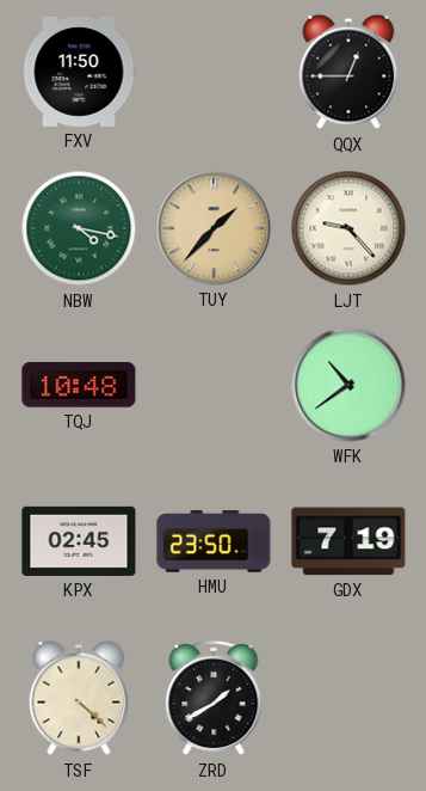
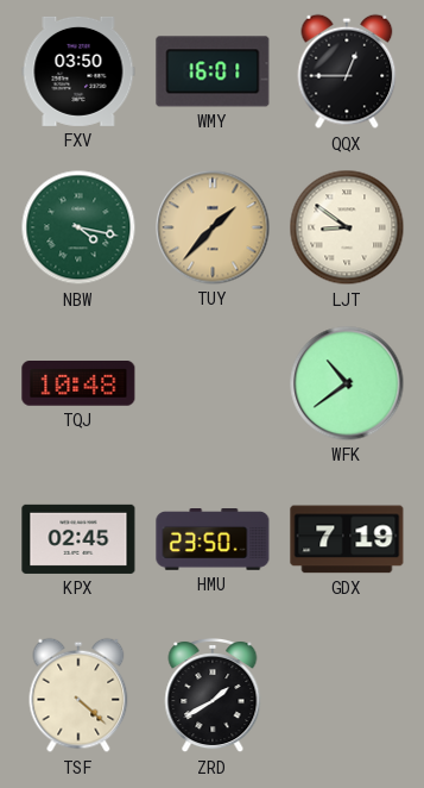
FXV: 11:50 -> 03:50 (78, 71)
WMY: none -> 16:01 (213, 71)
LJT: 9:23 -> 8:51 (347, 227)
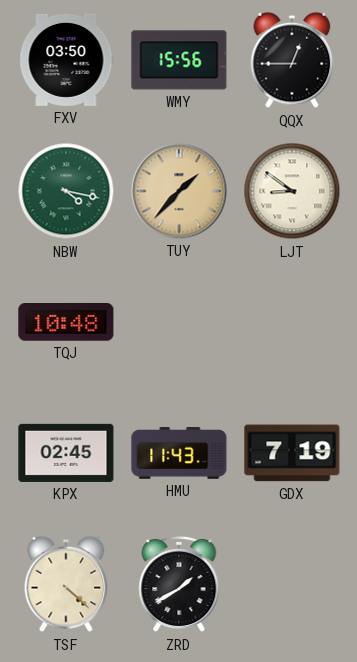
WMY: 16:01 -> 15:56 (179, 60)
WFK: 10:39 -> none (347, 383)
HMU: 23:50 -> 11:43 (179, 454)
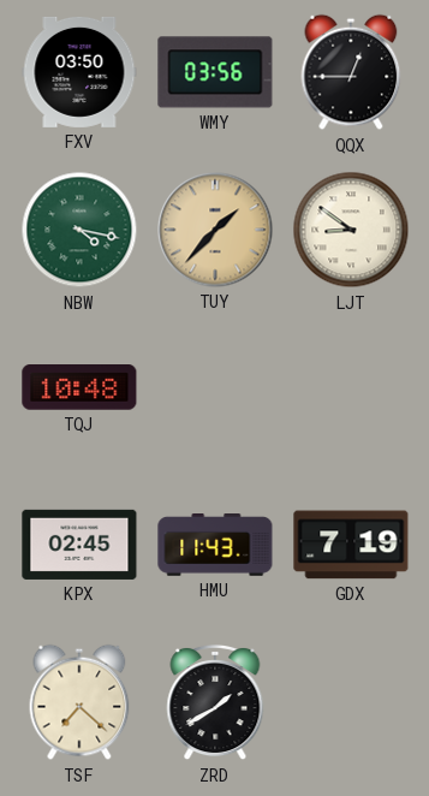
WMY: 15:56 -> 03:56 (215, 72)
TSF: 4:22 -> 7:22 (79, 702)
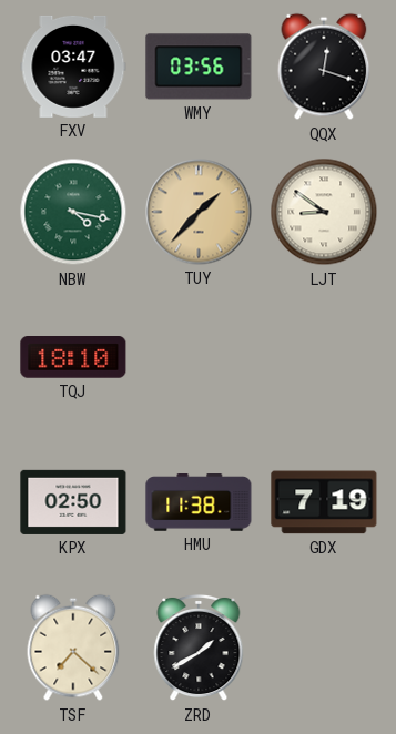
FXV: 03:50 -> 03:47 (73, 67)
QQX: 12:45 -> 12:18 (324, 67)
TQJ: 10:48 -> 18:10 (73, 358)
KPX: 02:45 -> 02:50 (73, 502)
HMU: 11:43 -> 11:38 (199, 503)
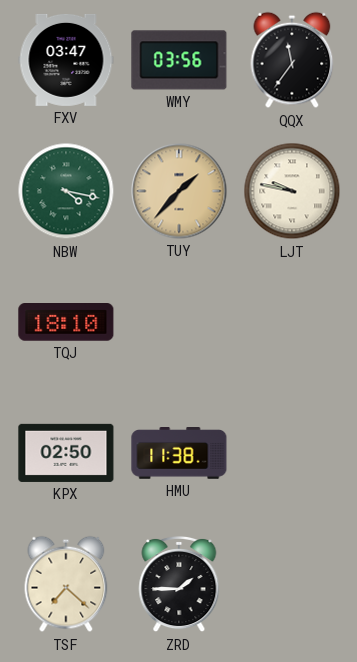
QQX: 12:18 -> 11:36 (292, 60)
LJT: 8:51 -> 9:47 (292, 191)
GDX: 7:19 -> none (324, 502)
ZRD: 1:40 -> 1:45 (179, 584)
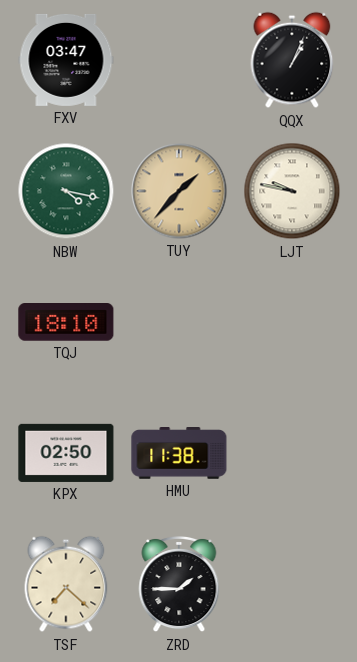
WMY: 03:56 -> none (179, 60)
QQX: 11:36 -> 1:04 (292, 60)
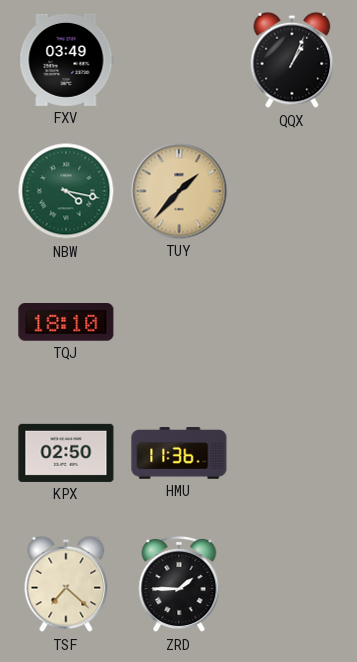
FXV: 03:47 -> 03:49 (66, 60)
LJT: 9:47 -> none (292, 191)
HMU: 11:38 -> 11:36 (179, 454)
